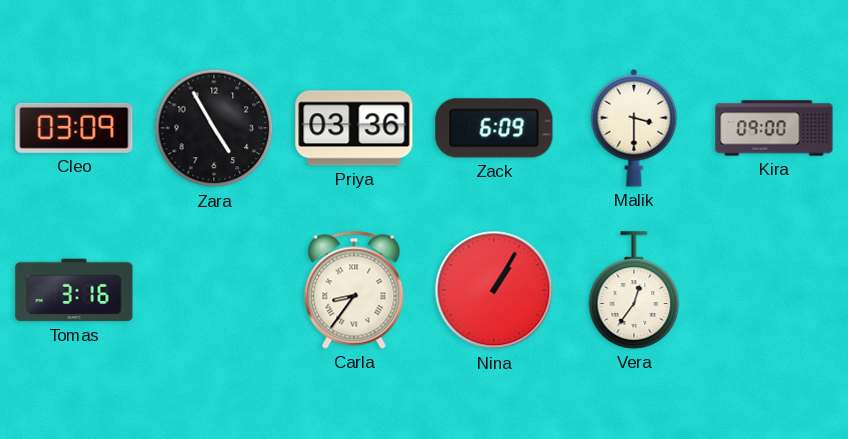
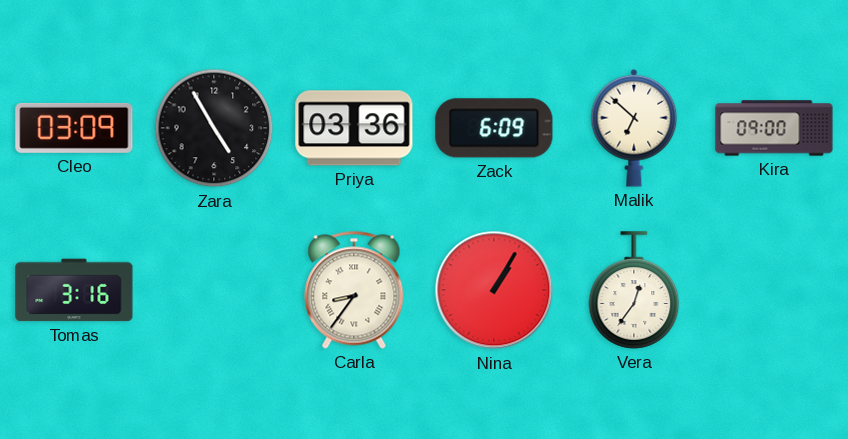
Malik: 3:30 -> 6:52 (634, 128)
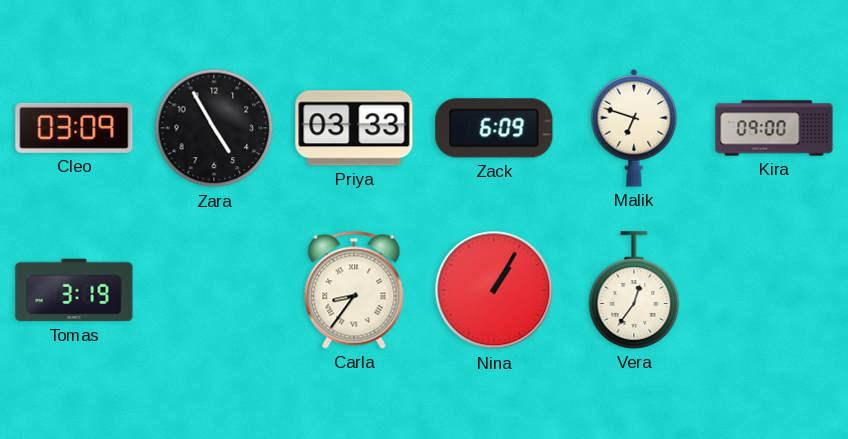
Priya: 03:36 -> 03:33 (354, 128)
Malik: 6:52 -> 6:48 (634, 128)
Tomas: 3:16 -> 3:19 (74, 290)
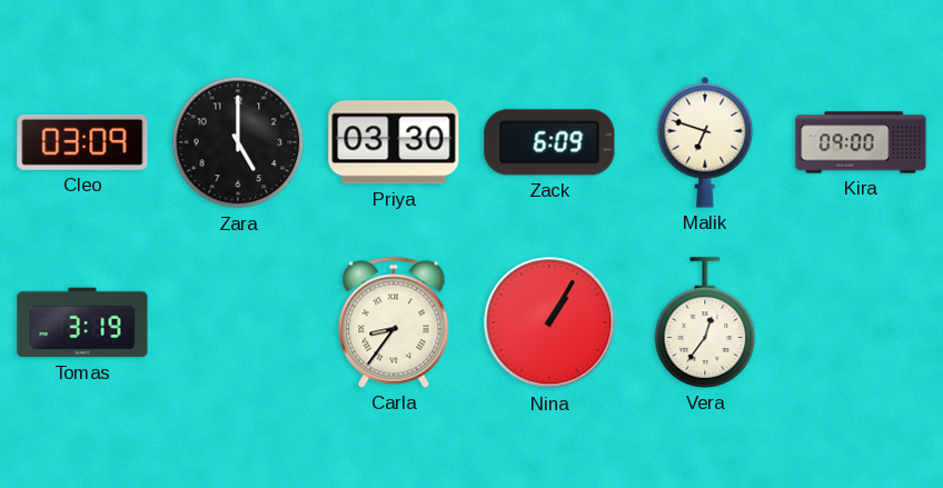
Zara: 4:55 -> 5:00 (238, 142)
Priya: 03:33 -> 03:30 (394, 142)
